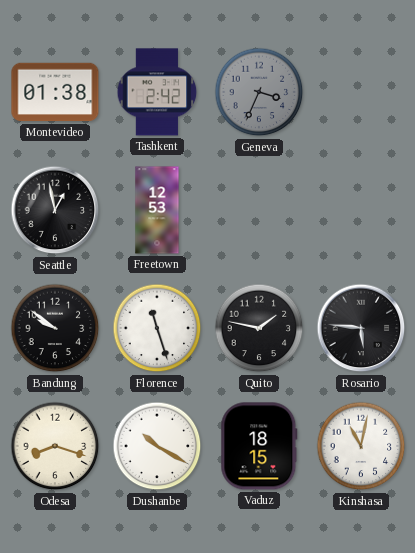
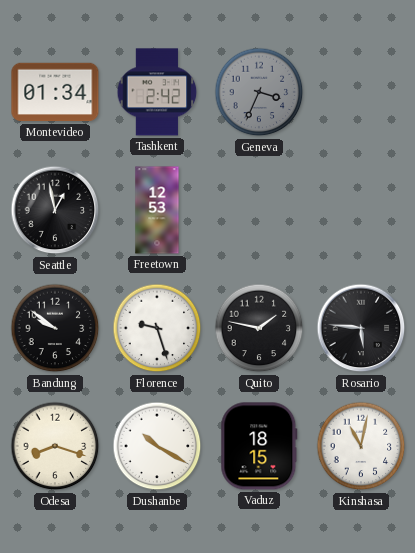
Montevideo: 01:38 -> 01:34 (55, 92)
Florence: 11:27 -> 9:27 (157, 328)
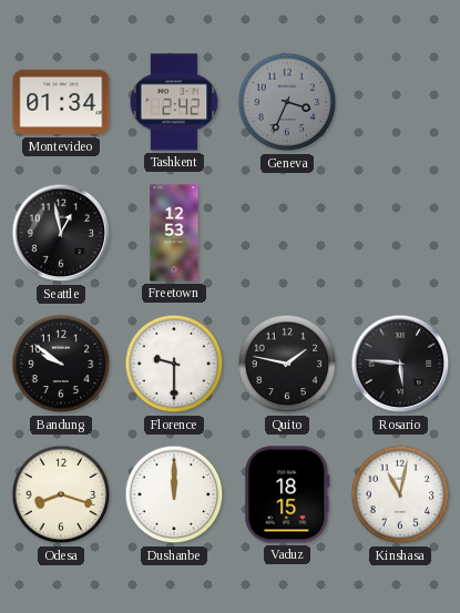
Florence: 9:27 -> 9:30 (174, 364)
Dushanbe: 10:20 -> 12:00 (174, 494)
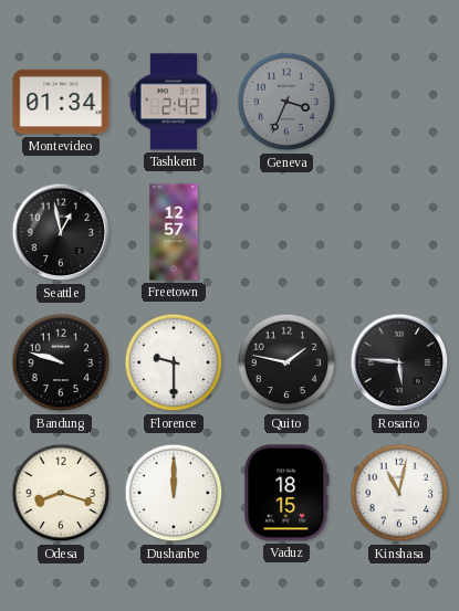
Freetown: 12:53 -> 12:57 (174, 232)
Bandung: 9:51 -> 9:48 (61, 362)
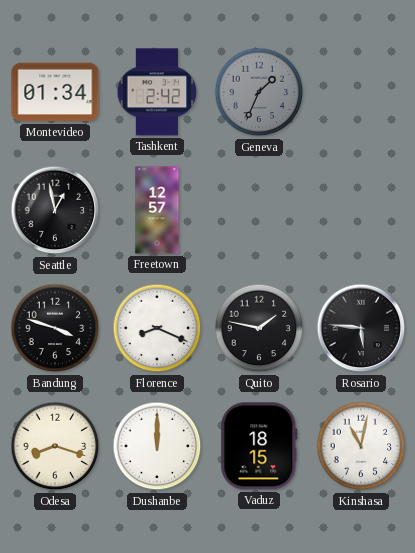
Geneva: 3:34 -> 1:34 (259, 92)
Bandung: 9:48 -> 3:48 (55, 328)
Florence: 9:30 -> 8:19 (157, 328)
